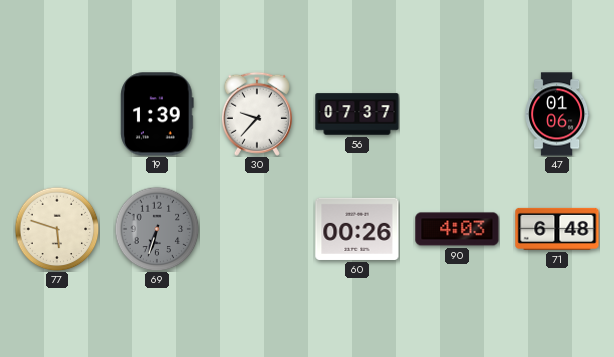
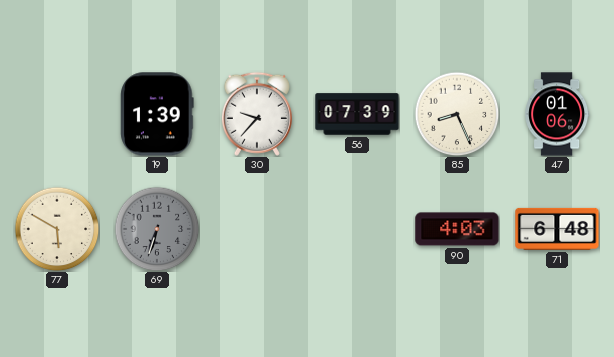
56: 07:37 -> 07:39 (357, 114)
85: none -> 8:26 (457, 114)
77: 5:48 -> 5:50 (57, 229)
60: 00:26 -> none (357, 229)
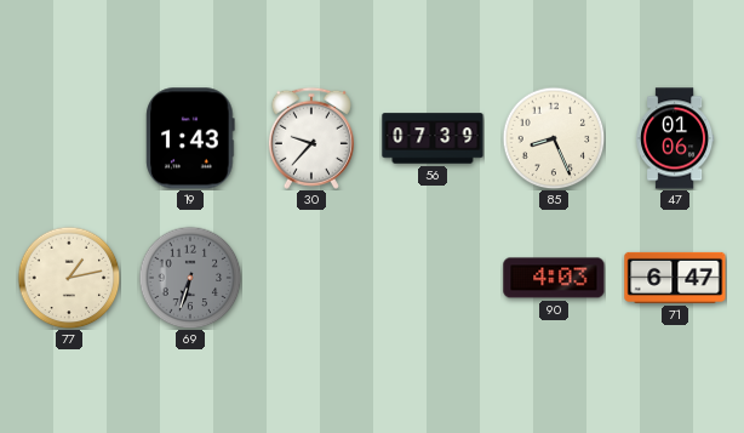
19: 1:39 -> 1:43 (190, 138)
77: 5:50 -> 1:13 (69, 278)
71: 6:48 -> 6:47 (675, 278)
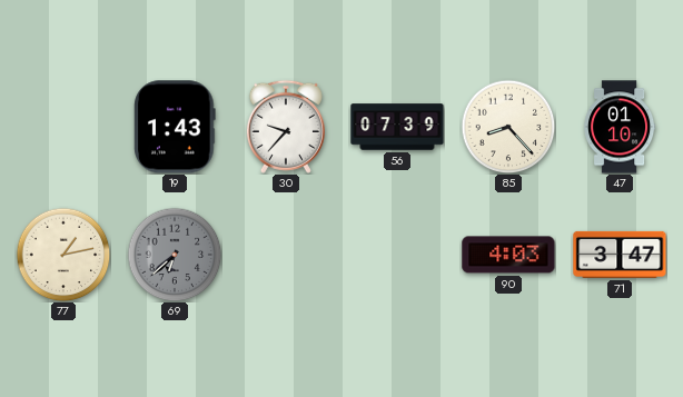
85: 8:26 -> 8:23 (508, 127)
47: 01:06 -> 01:10 (620, 127)
69: 6:33 -> 6:38 (175, 255)
71: 6:47 -> 3:47 (620, 255)
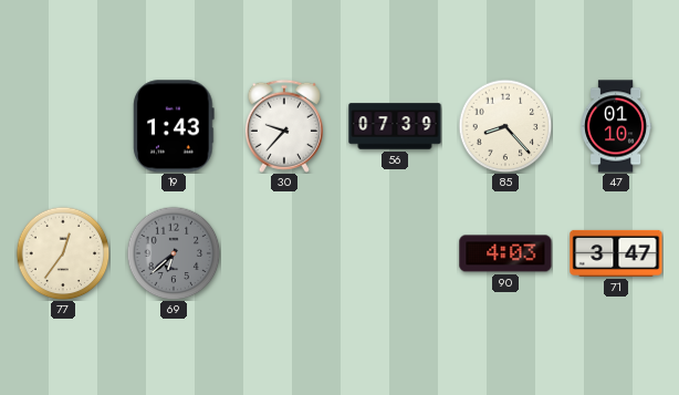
77: 1:13 -> 12:36 (63, 253)
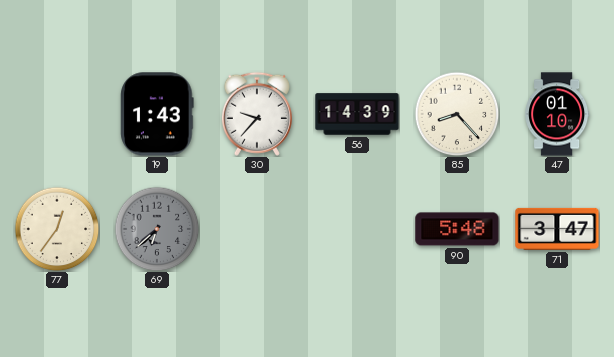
56: 07:39 -> 14:39 (357, 114)
90: 4:03 -> 5:48 (457, 229)
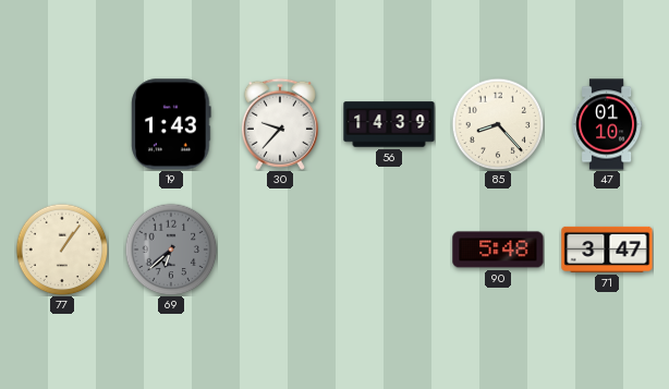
77: 12:36 -> 1:06 (62, 250)
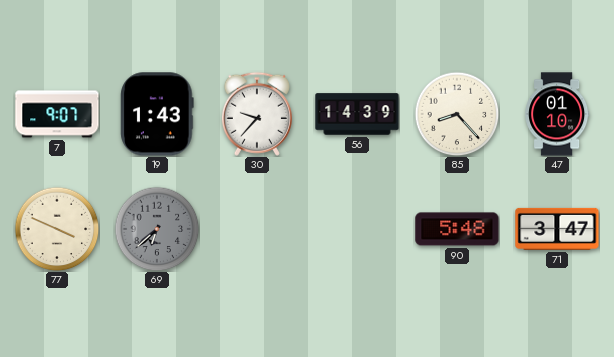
7: none -> 9:07 (57, 114)
77: 1:06 -> 3:49 (57, 229)
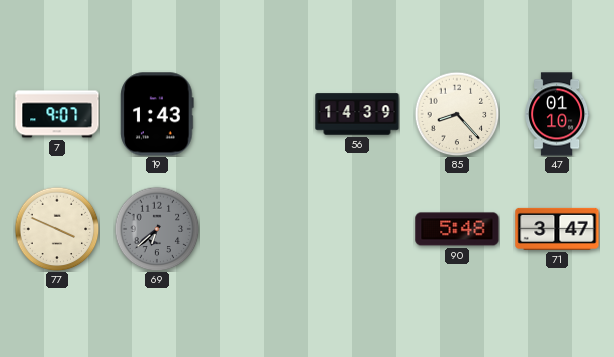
30: 9:37 -> none (257, 114)
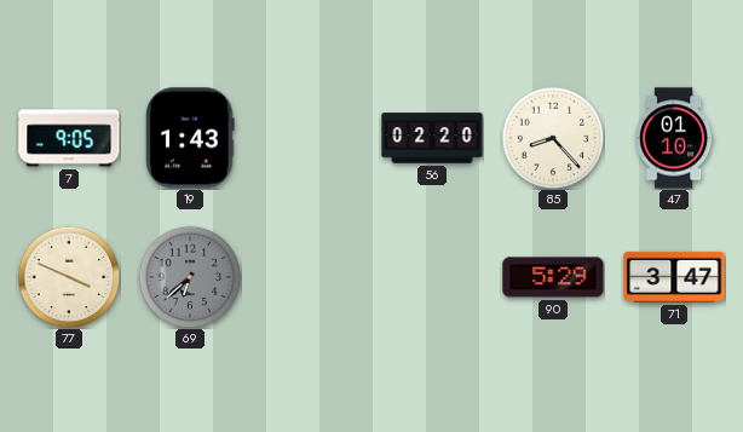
7: 9:07 -> 9:05 (69, 138)
56: 14:39 -> 02:20 (432, 138)
90: 5:48 -> 5:29 (553, 277)
